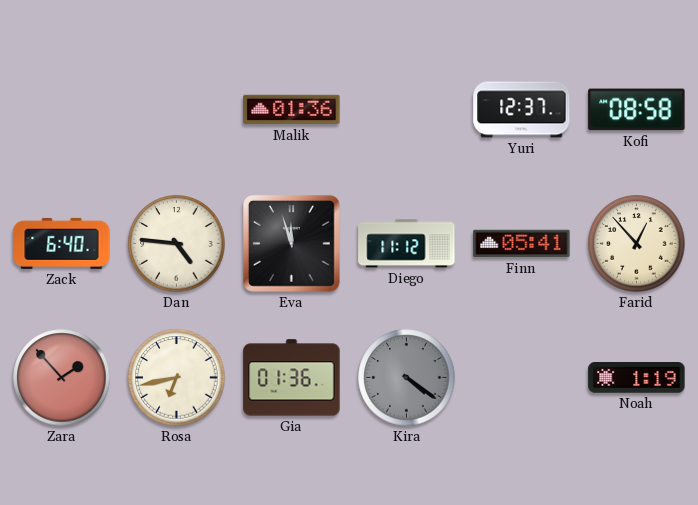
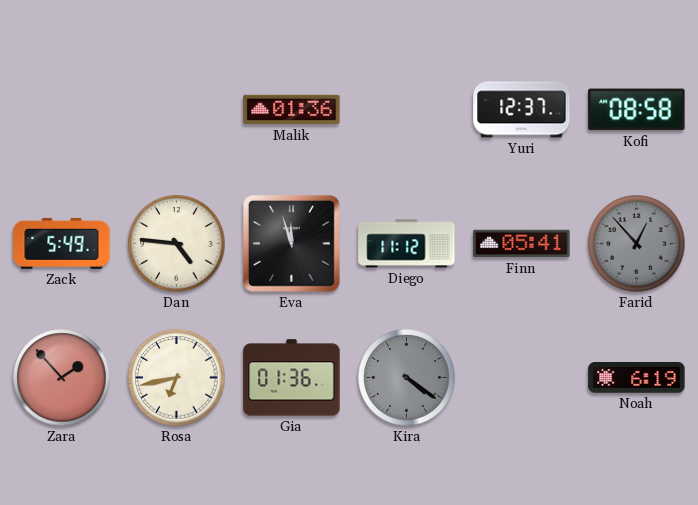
Zack: 6:40 -> 5:49 (62, 243)
Farid dial: cream -> grey (637, 244)
Noah: 1:19 -> 6:19 (637, 378)
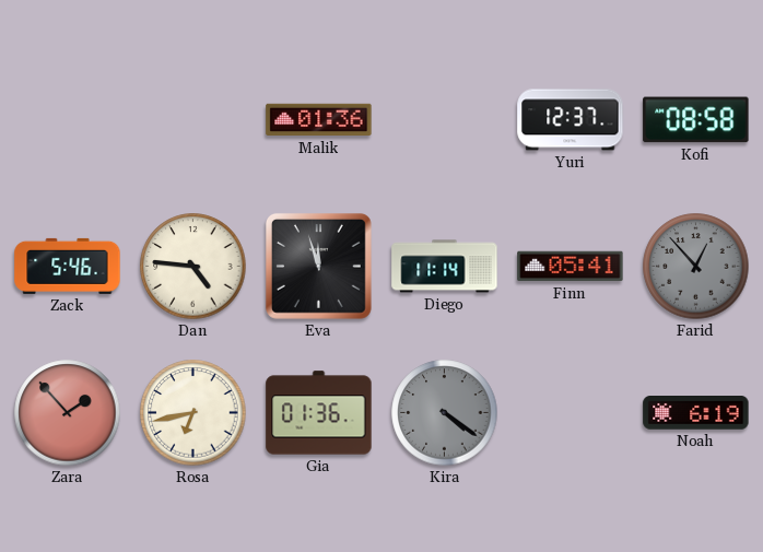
Zack: 5:49 -> 5:46 (68, 266)
Diego: 11:12 -> 11:14 (445, 267)
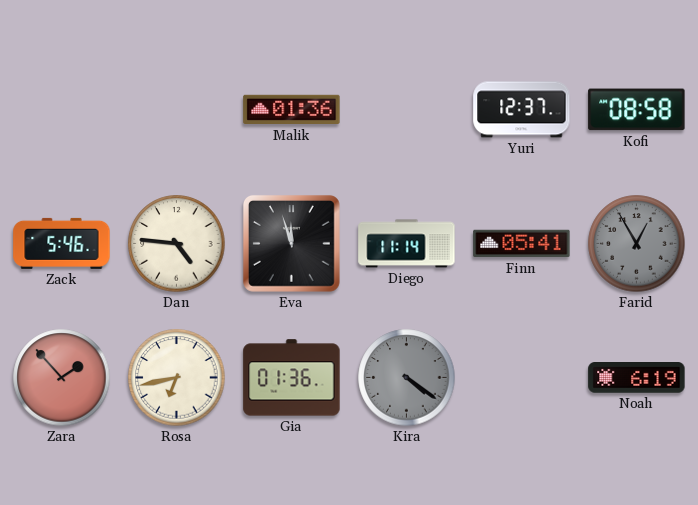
Farid: 12:53 -> 12:55 (637, 244)
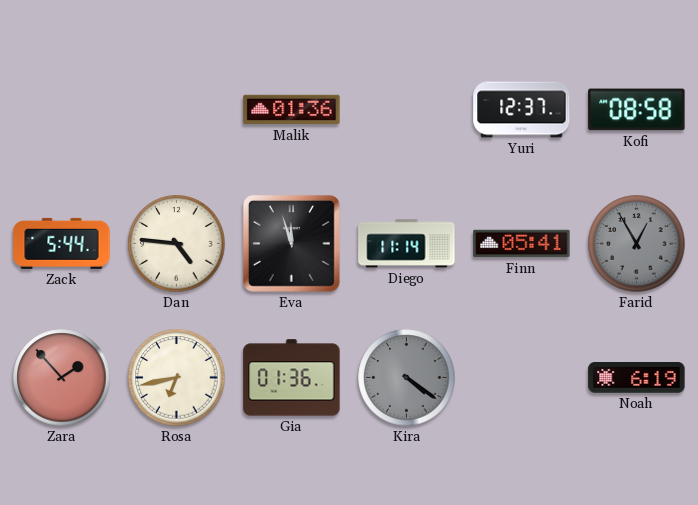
Zack: 5:46 -> 5:44 (62, 243)
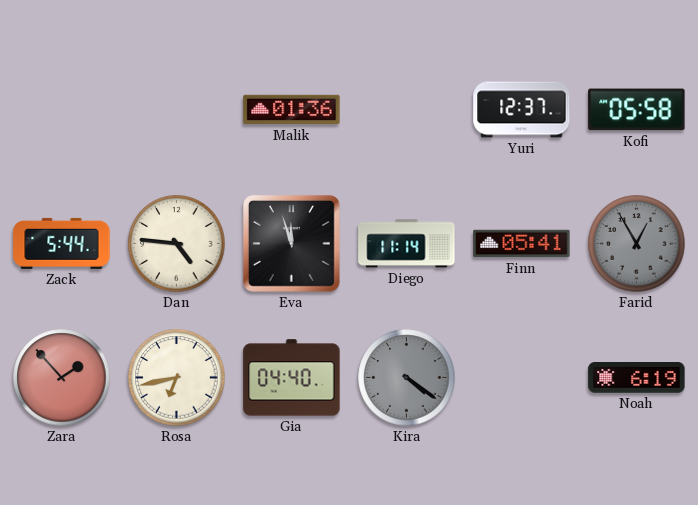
Kofi: 08:58 -> 05:58 (637, 110)
Gia: 01:36 -> 04:40 (292, 378)
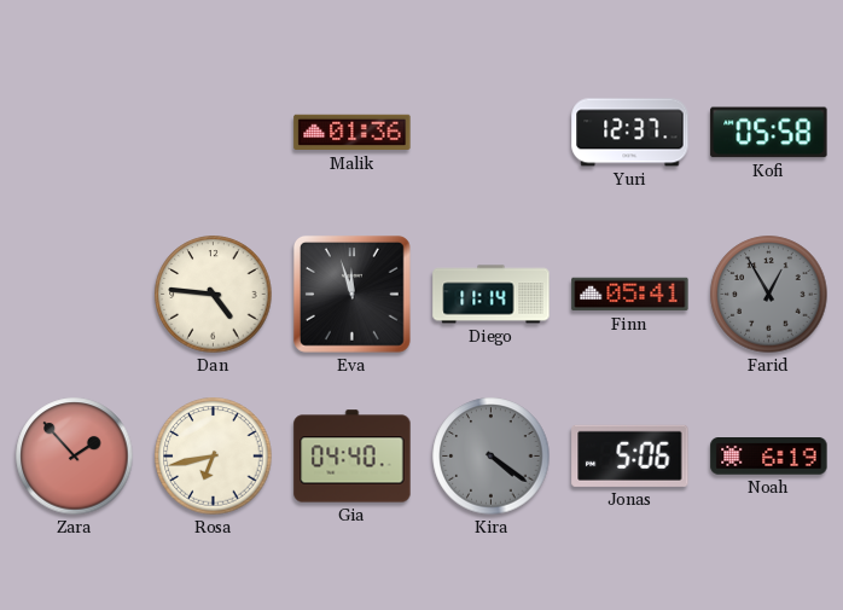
Zack: 5:44 -> none (62, 243)
Jonas: none -> 5:06 (630, 455)
